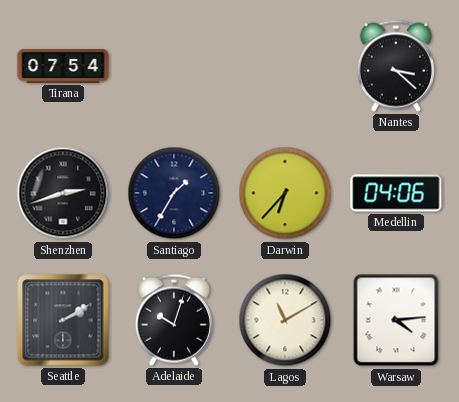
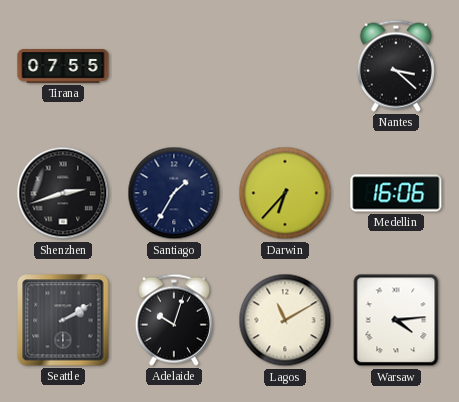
Tirana: 07:54 -> 07:55 (63, 66)
Medellin: 04:06 -> 16:06 (396, 193)
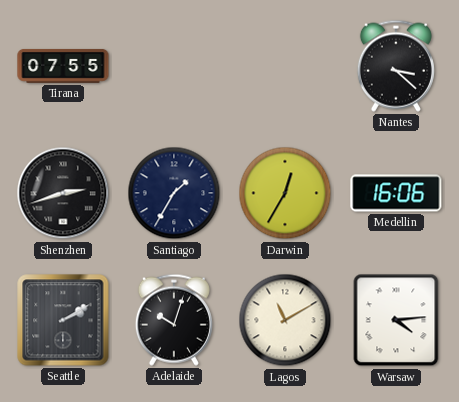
Darwin: 6:37 -> 12:35 (285, 193)
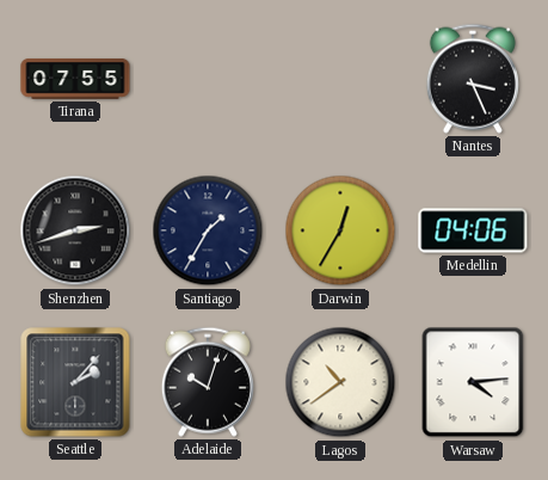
Nantes: 3:22 -> 3:26 (473, 79)
Medellin: 16:06 -> 04:06 (473, 230)
Seattle: 2:10 -> 2:07 (75, 382)
Lagos: 11:10 -> 10:39 (340, 382)
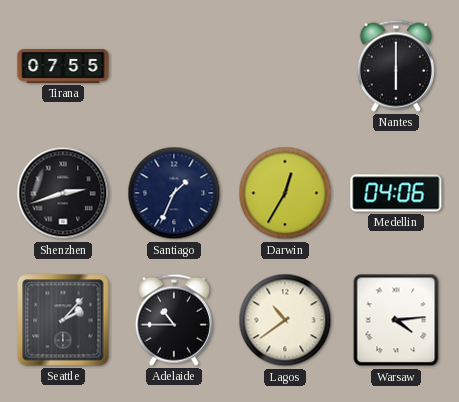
Nantes: 3:26 -> 6:00 (396, 66)
Santiago: 1:35 -> 1:34 (174, 193)
Adelaide: 10:03 -> 10:45 (174, 320)
